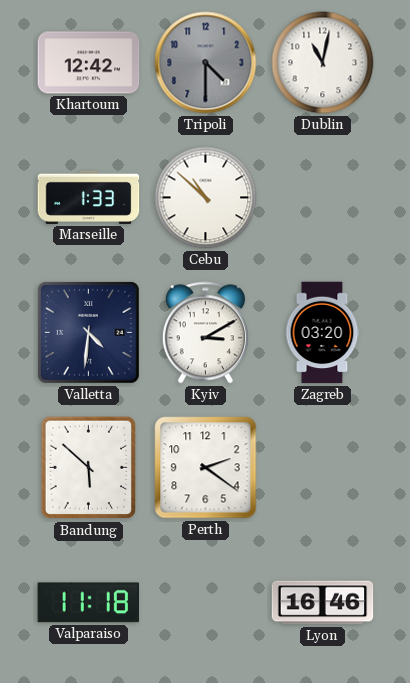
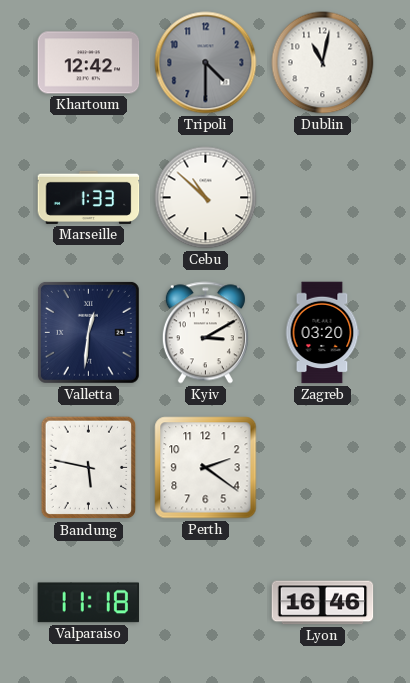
Valletta: 4:31 -> 12:31 (88, 332)
Bandung: 5:52 -> 5:47 (89, 468)
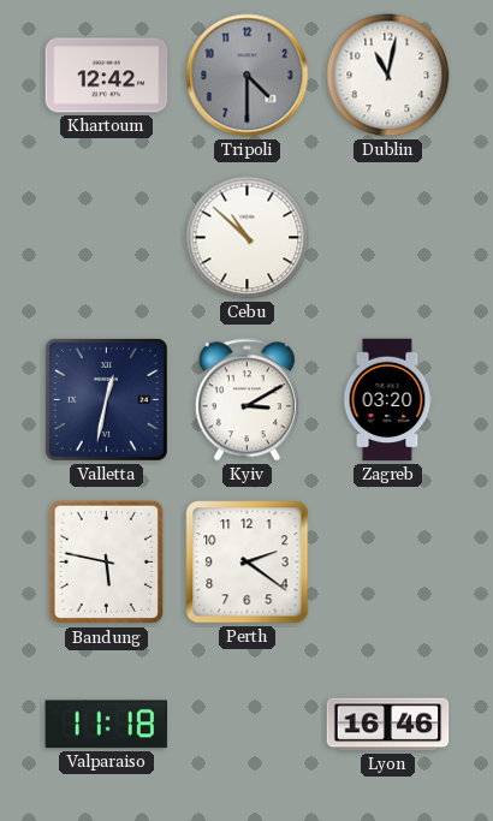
Marseille: 1:33 -> none (89, 197)
Valletta: 12:31 -> 12:32 (106, 399)
